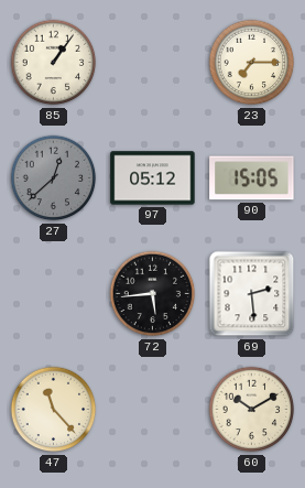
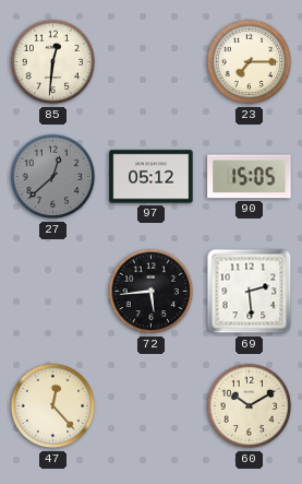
85: 1:06 -> 12:31 (53, 62)
47: 11:23 -> 12:23 (53, 406)
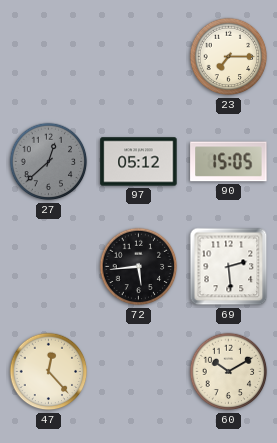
85: 12:31 -> none (53, 62)
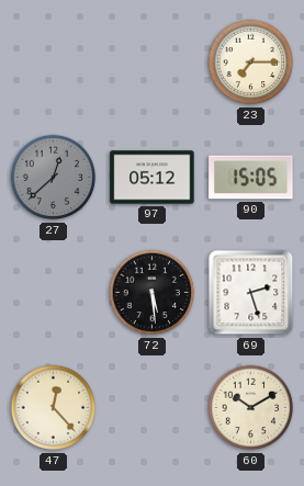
72: 5:44 -> 5:29 (153, 293)
69: 2:29 -> 2:27 (251, 293)
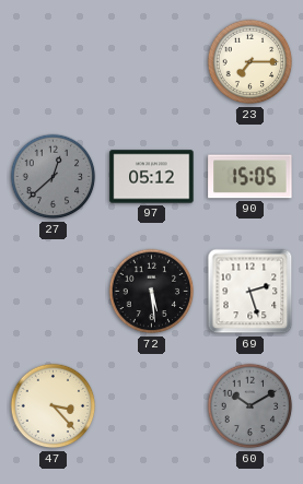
47: 12:23 -> 3:23 (54, 406)
60 dial: cream -> grey (250, 406)
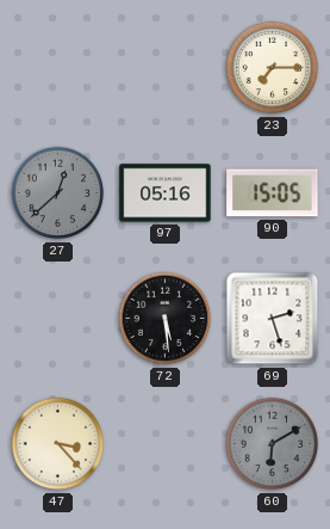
97: 05:12 -> 05:16 (166, 193)
60: 10:10 -> 6:10 (273, 444)
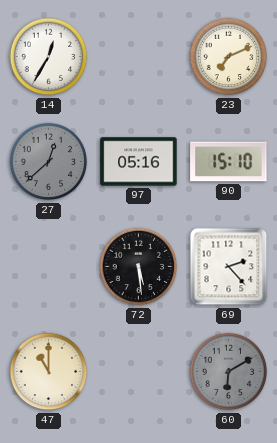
14: none -> 12:35 (49, 57)
23: 7:15 -> 7:11 (229, 57)
90: 15:05 -> 15:10 (229, 162)
69: 2:27 -> 2:23 (229, 267)
47: 3:23 -> 11:00 (49, 372)
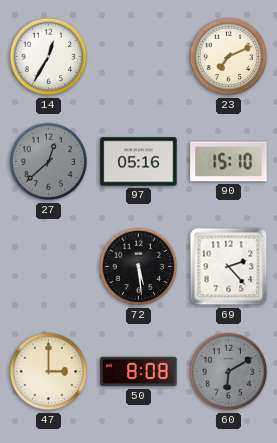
47: 11:00 -> 3:00 (49, 372)
50: none -> 8:08 (139, 372)
